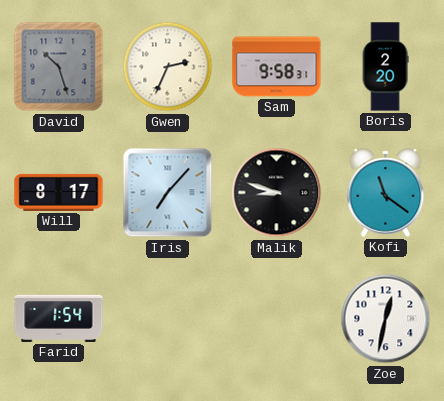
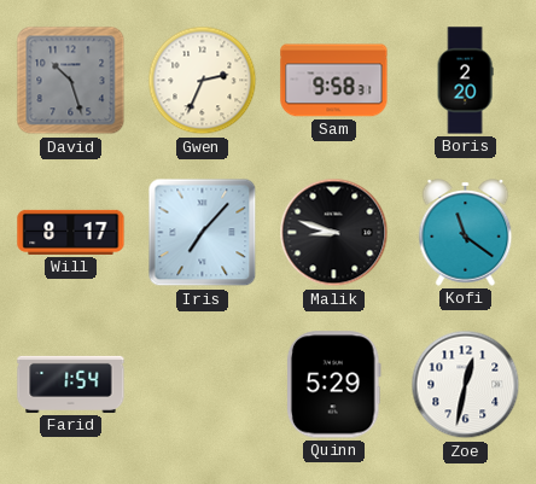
Quinn: none -> 5:29 (333, 385)
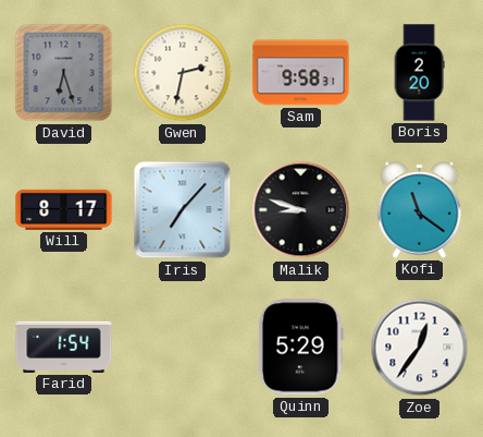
David: 10:27 -> 6:27 (64, 73)
Gwen: 2:34 -> 2:32 (183, 73)
Zoe: 12:32 -> 12:36 (420, 348)
